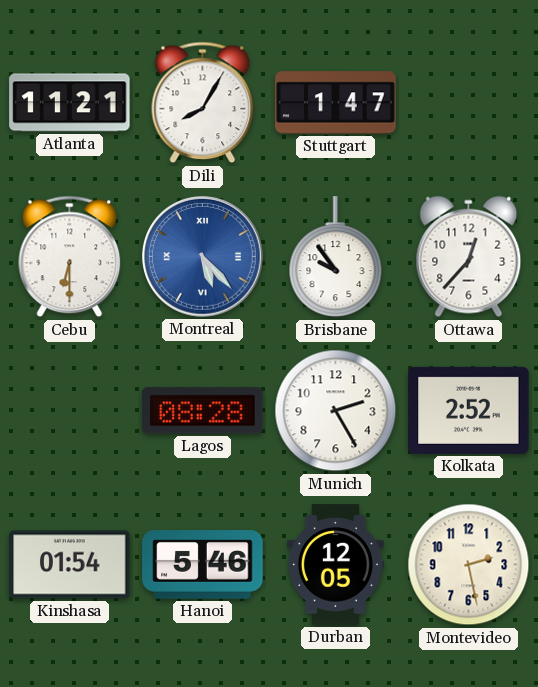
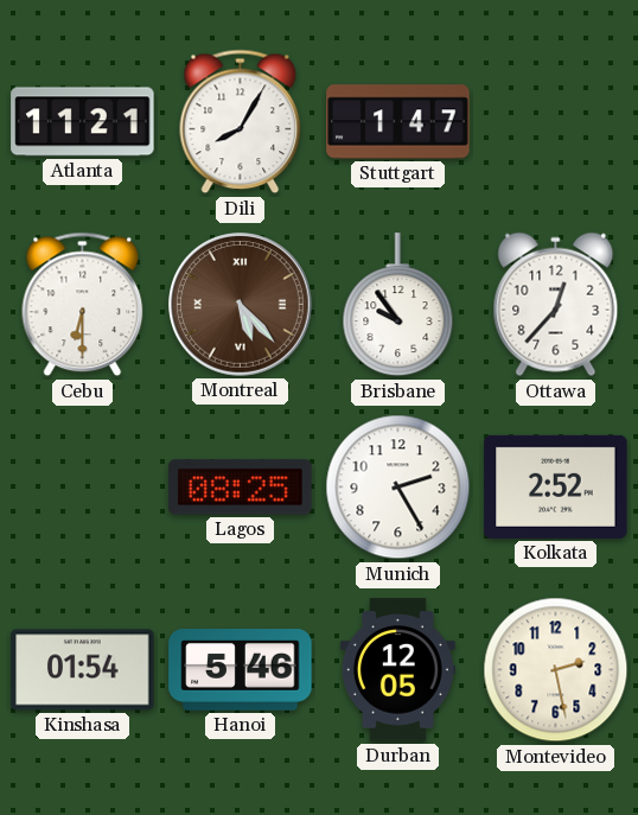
Montreal dial: blue -> brown (241, 305)
Lagos: 08:28 -> 08:25 (241, 488)
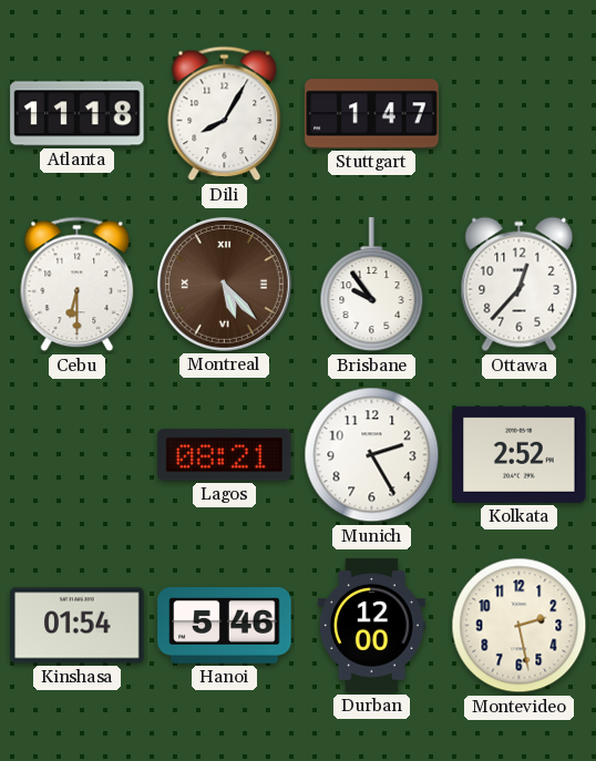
Atlanta: 11:21 -> 11:18 (78, 114)
Lagos: 08:25 -> 08:21 (225, 455)
Durban: 12:05 -> 12:00 (371, 626)
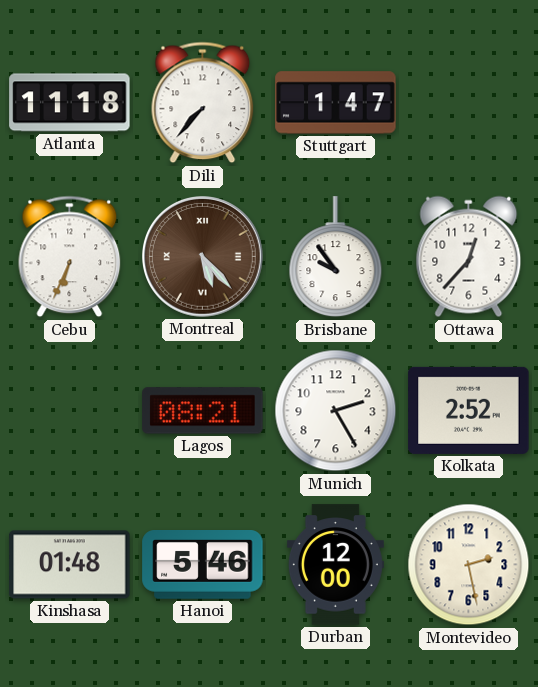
Dili: 8:05 -> 7:37 (203, 103)
Cebu: 6:30 -> 6:34 (70, 257)
Kinshasa: 01:54 -> 01:48 (70, 565)
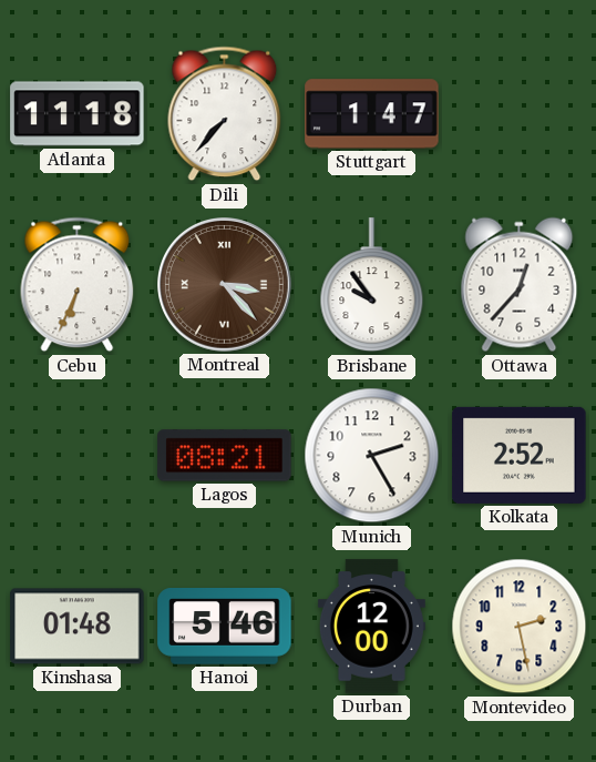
Montreal: 5:23 -> 3:23 (225, 285)
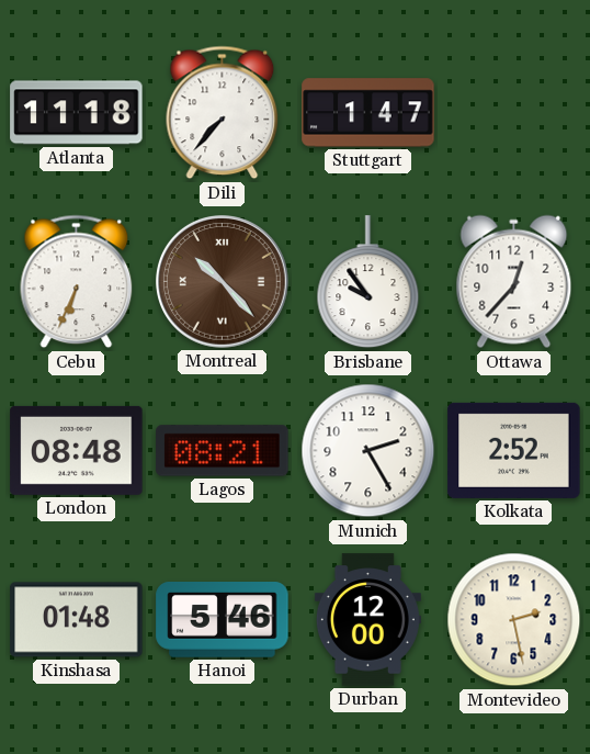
Montreal: 3:23 -> 10:23 (223, 282)
London: none -> 08:48 (77, 450)
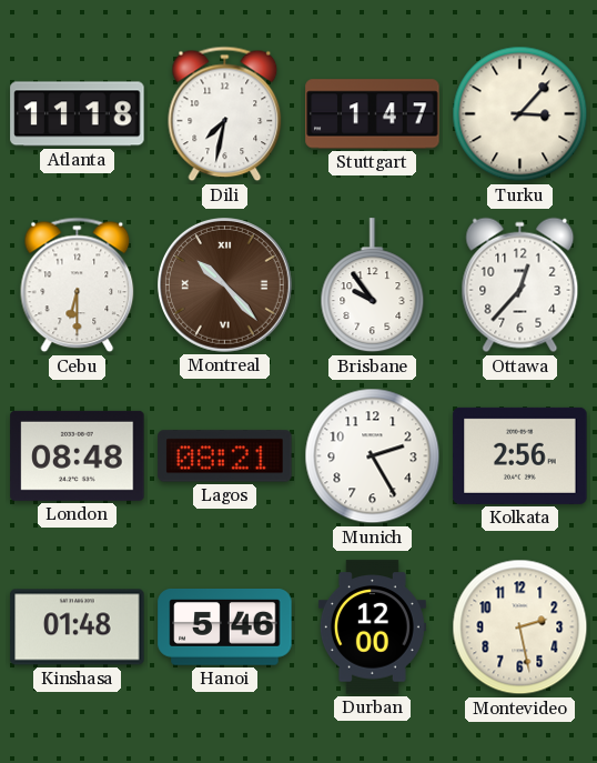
Dili: 7:37 -> 7:32 (225, 114)
Turku: none -> 3:07 (520, 114)
Cebu: 6:34 -> 6:30 (78, 285)
Kolkata: 2:52 -> 2:56 (520, 455)
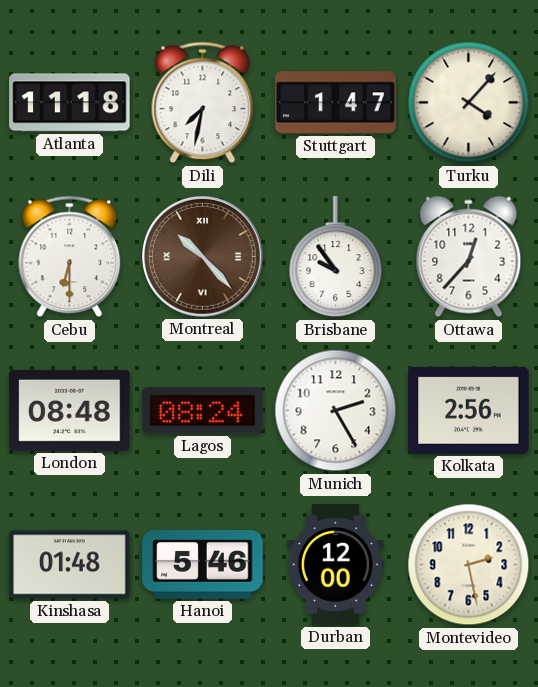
Turku: 3:07 -> 4:07 (469, 103)
Lagos: 08:21 -> 08:24 (203, 411)
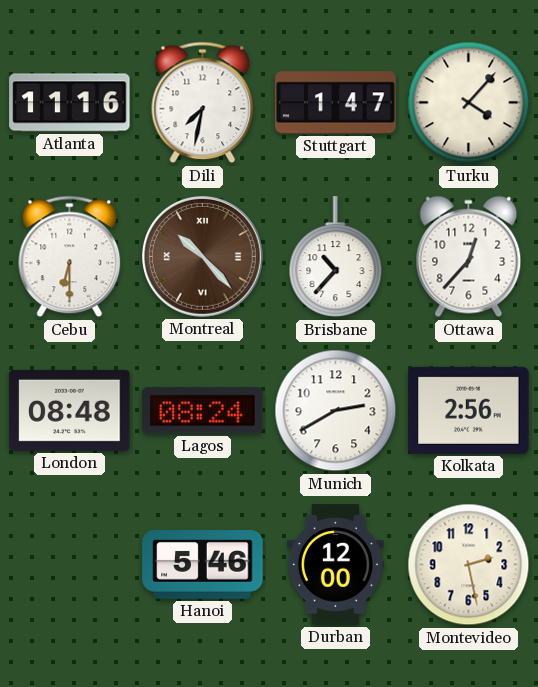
Atlanta: 11:18 -> 11:16 (70, 103)
Brisbane: 9:54 -> 10:37 (336, 257)
Munich: 2:25 -> 2:40 (336, 411)
Kinshasa: 01:48 -> none (70, 565)
